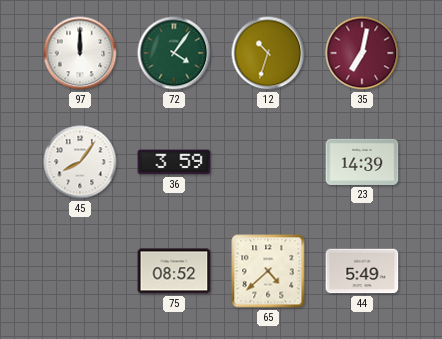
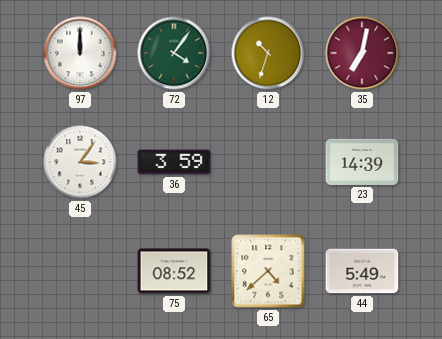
45: 8:06 -> 3:06 (80, 162)
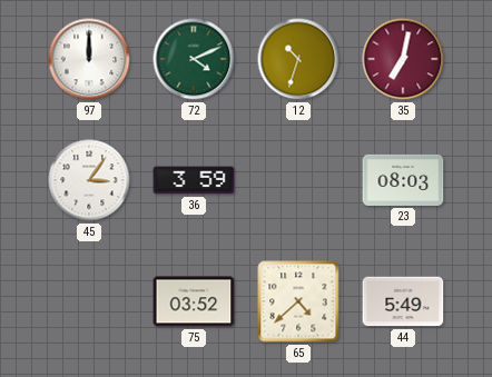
72: 4:06 -> 4:11 (194, 59)
23: 14:39 -> 08:03 (403, 180)
75: 08:52 -> 03:52 (194, 301)
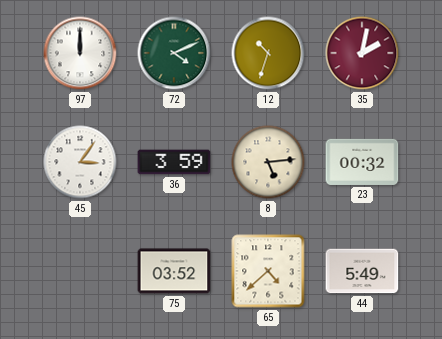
35: 7:02 -> 2:02 (362, 53)
8: none -> 5:14 (268, 162)
23: 08:03 -> 00:32 (362, 162)
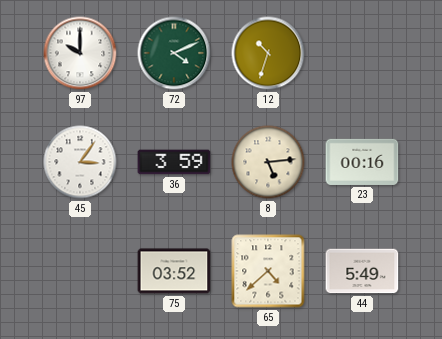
97: 12:00 -> 10:00 (80, 53)
35: 2:02 -> none (362, 53)
23: 00:32 -> 00:16 (362, 162)
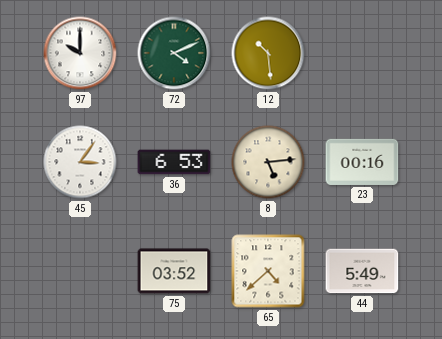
12: 10:33 -> 10:29 (268, 53)
36: 3:59 -> 6:53 (174, 162)
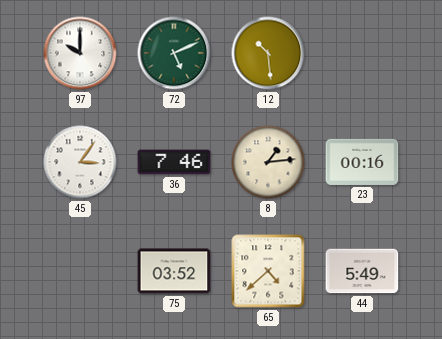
72: 4:11 -> 5:11 (174, 53)
36: 6:53 -> 7:46 (174, 162)
8: 5:14 -> 1:14 (268, 162)
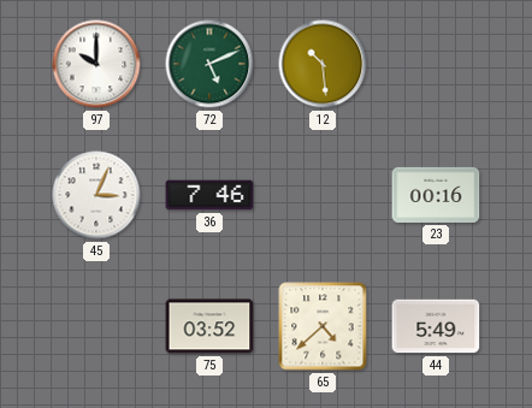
45: 3:06 -> 3:04 (96, 195)
8: 1:14 -> none (268, 162)
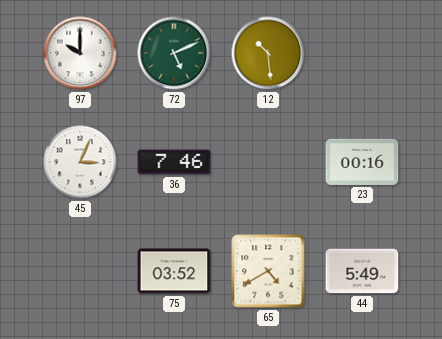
65: 4:38 -> 4:40 (268, 271)
